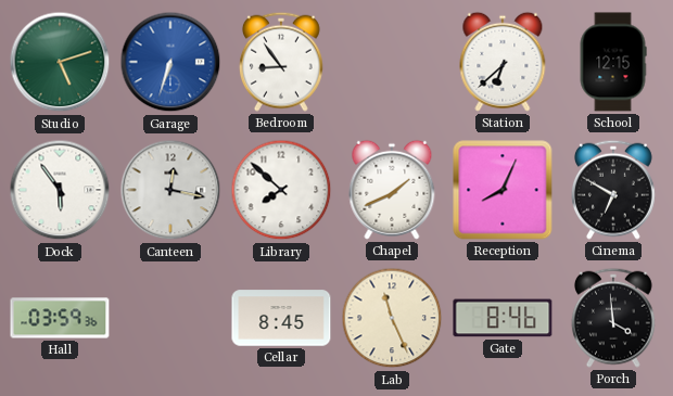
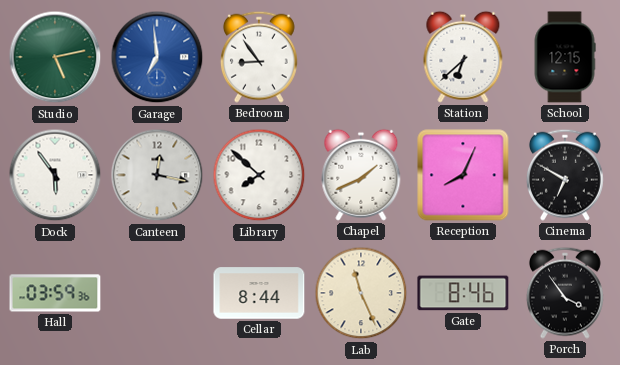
Studio: 5:12 -> 5:13 (55, 57)
Garage: 6:33 -> 6:59 (157, 57)
Cellar: 8:45 -> 8:44 (259, 293)
Porch: 3:59 -> 3:54 (565, 293)
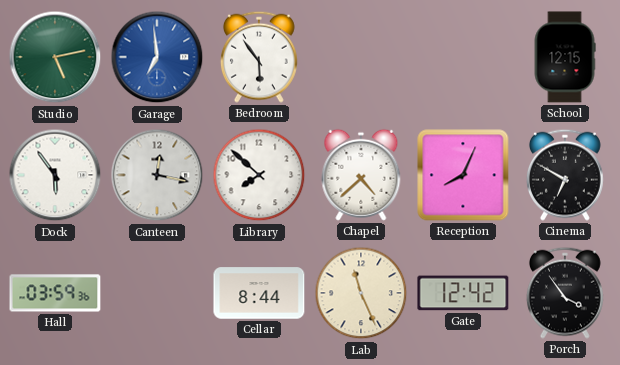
Bedroom: 8:54 -> 5:54 (259, 57)
Station: 6:38 -> none (463, 57)
Chapel: 1:41 -> 4:38 (361, 175)
Gate: 8:46 -> 12:42 (463, 293)
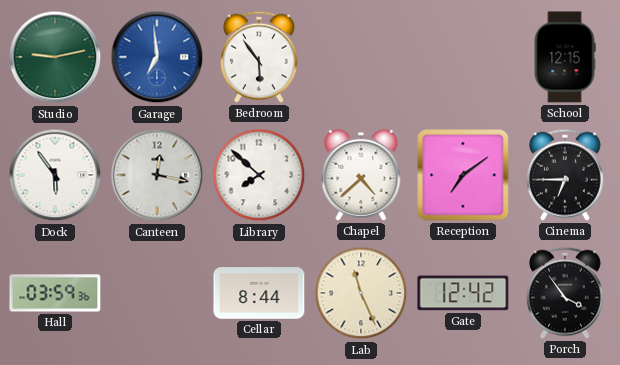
Studio: 5:13 -> 9:13 (55, 57)
Reception: 8:04 -> 7:09 (463, 175)
Cinema: 6:50 -> 6:45 (565, 175)
